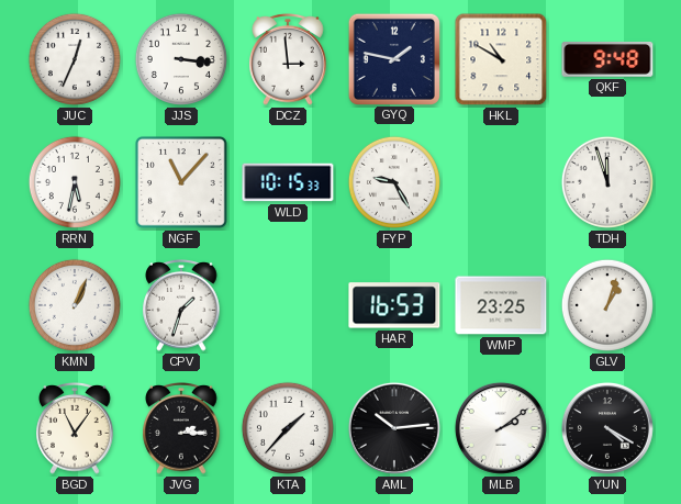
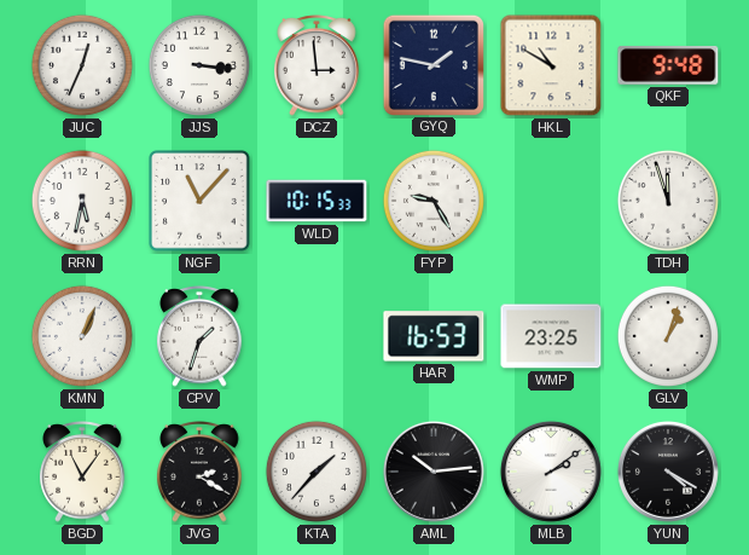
JVG: 2:15 -> 2:20 (199, 473)
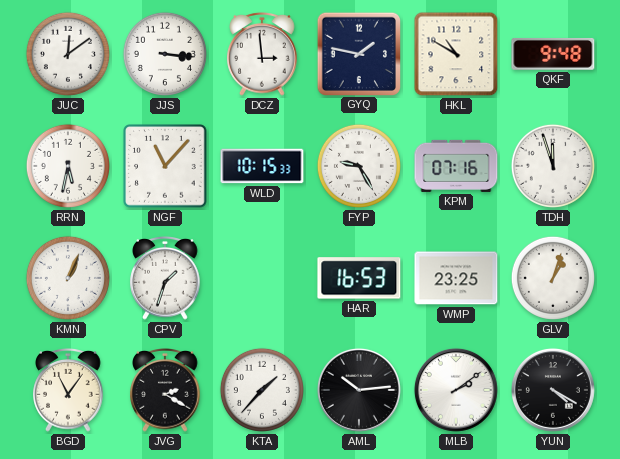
JUC: 12:34 -> 12:09 (68, 54)
KPM: none -> 07:16 (456, 166)
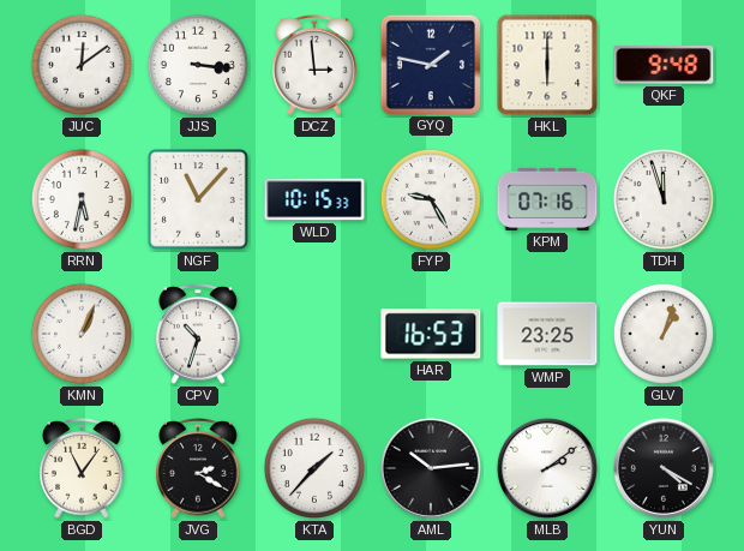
HKL: 10:50 -> 6:00 (547, 65)
CPV: 1:33 -> 10:33 (198, 335)
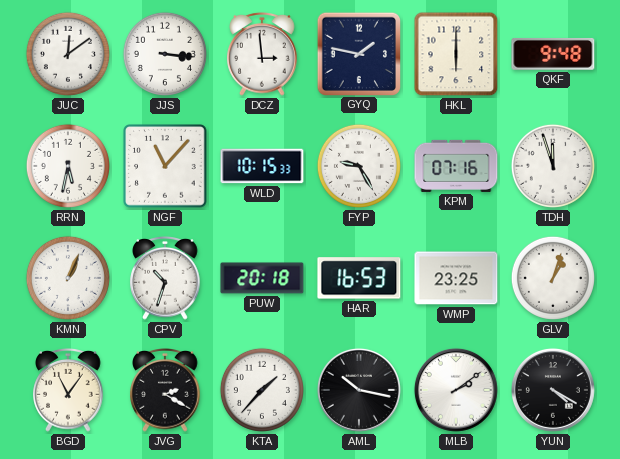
PUW: none -> 20:18 (262, 278)
AML: 10:14 -> 10:17 (359, 390)
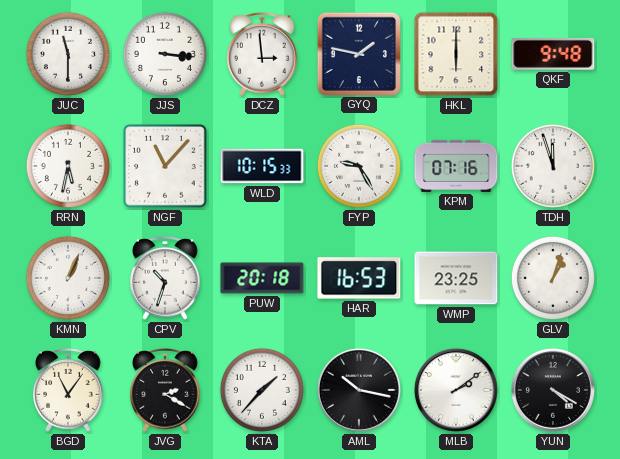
JUC: 12:09 -> 11:30 (68, 54)
